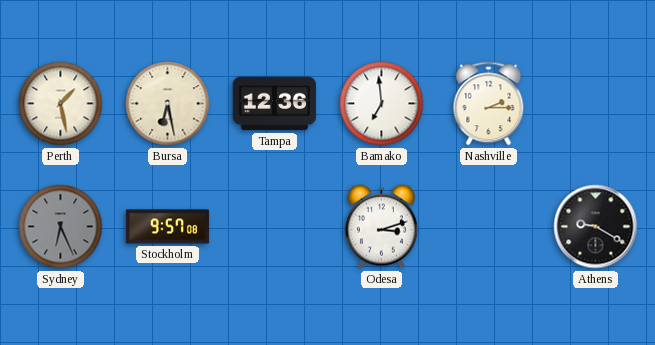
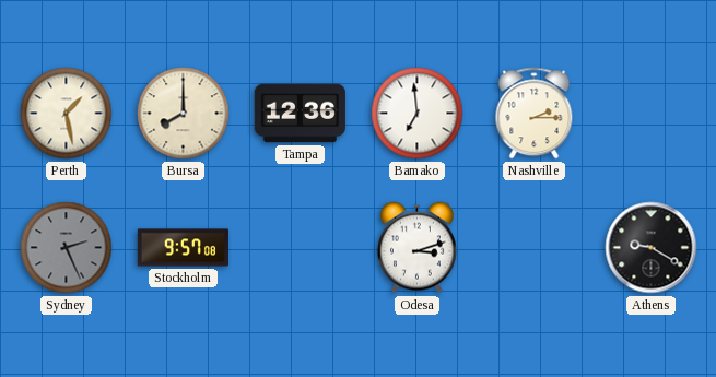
Bursa: 6:28 -> 8:00 (184, 114)
Sydney: 6:26 -> 2:26 (67, 248)
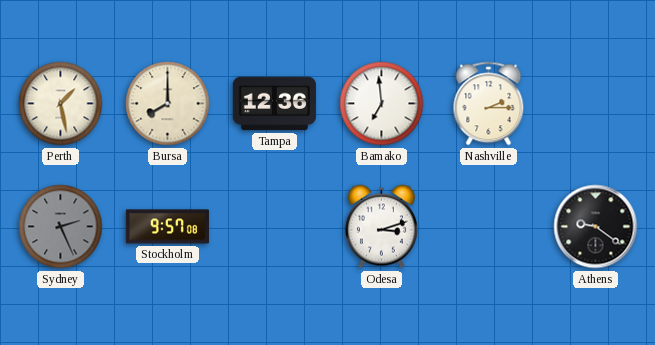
Athens: 9:20 -> 9:21 (596, 227)
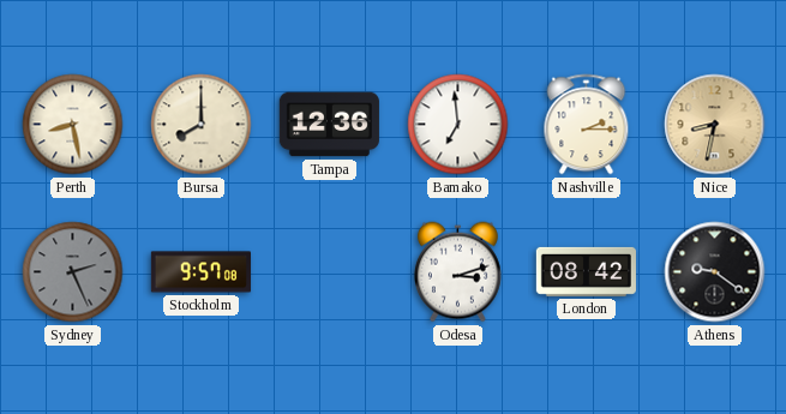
Perth: 1:28 -> 8:28 (73, 125)
Nice: none -> 8:32 (715, 125)
London: none -> 08:42 (586, 271)
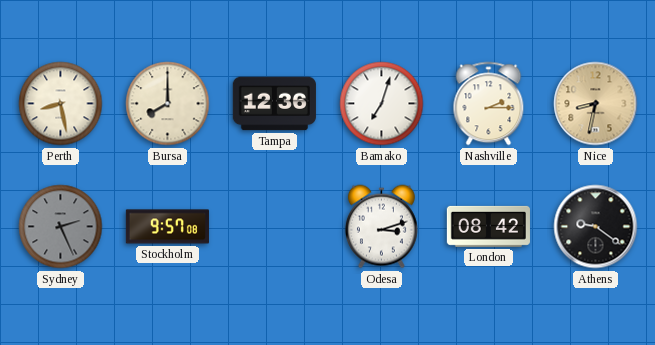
Bamako: 6:59 -> 7:03 (382, 104)
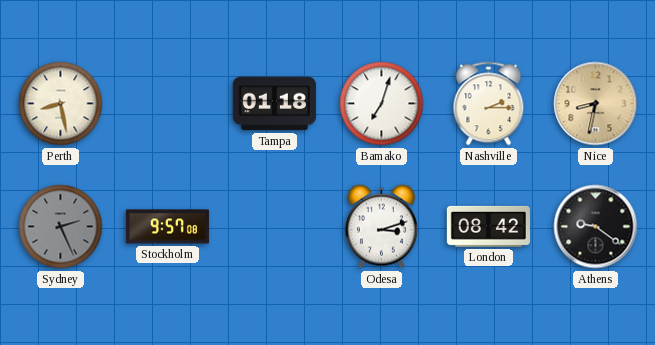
Bursa: 8:00 -> none (168, 104)
Tampa: 12:36 -> 01:18 (274, 104)
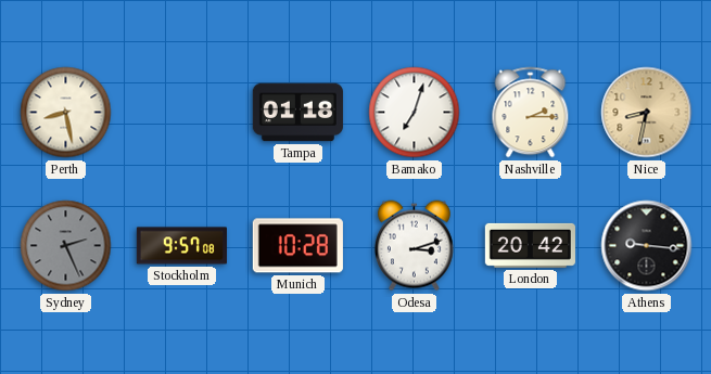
Munich: none -> 10:28 (297, 246)
London: 08:42 -> 20:42 (530, 245)
Athens: 9:21 -> 9:16 (647, 246)
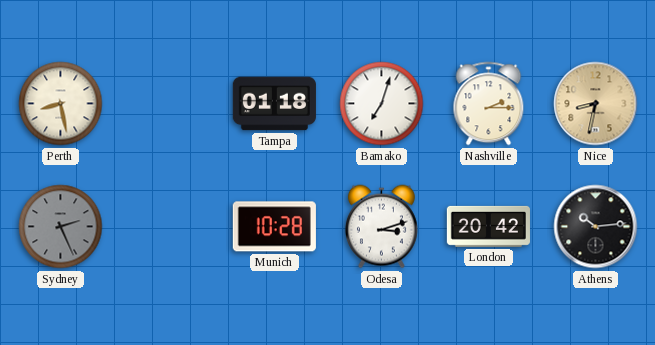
Stockholm: 9:57 -> none (181, 246)
Athens: 9:16 -> 10:14 (596, 227)
